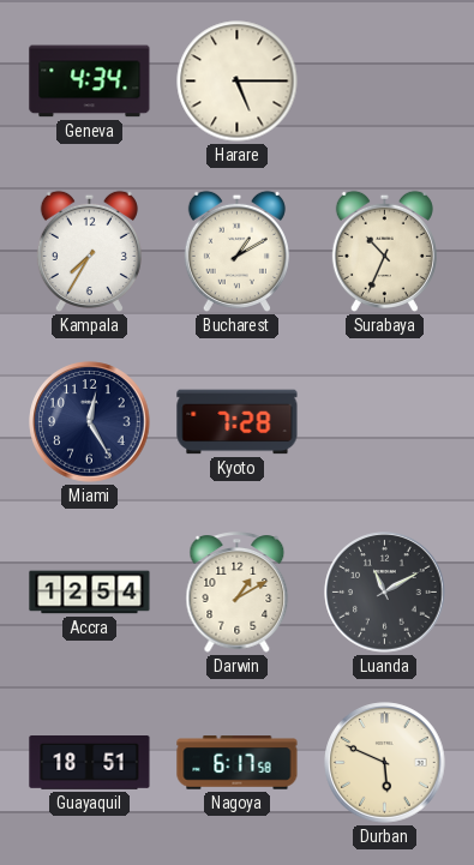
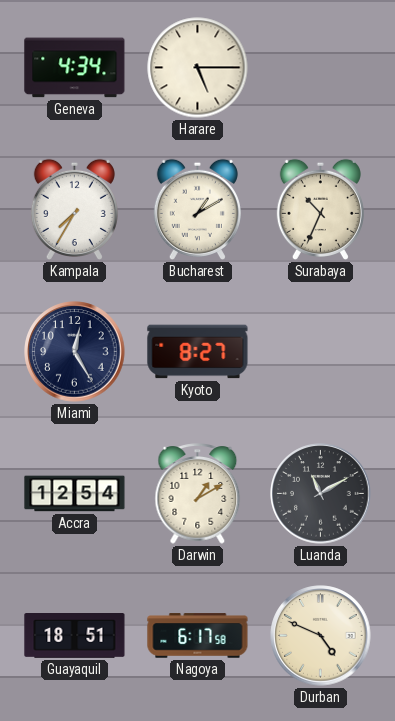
Kyoto: 7:28 -> 8:27 (198, 352)
Durban: 5:49 -> 4:49 (321, 636)
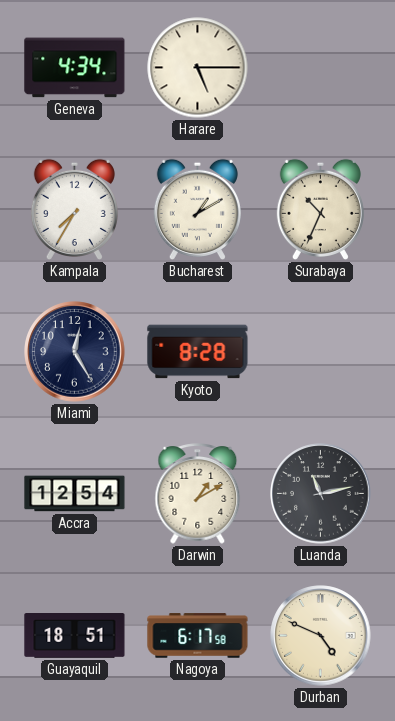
Kyoto: 8:27 -> 8:28 (198, 352)
Luanda: 11:10 -> 11:13 (321, 494)
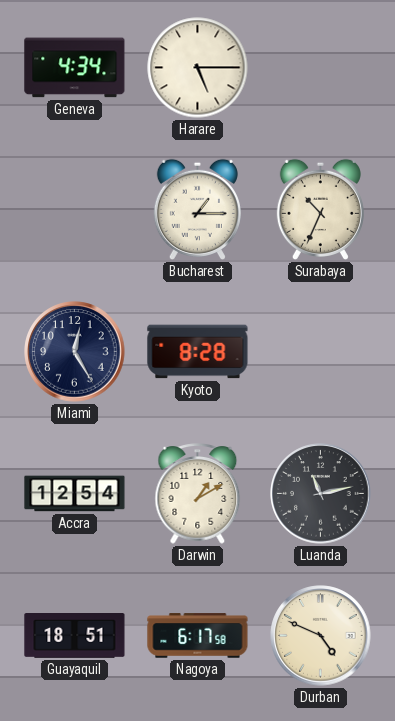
Kampala: 7:35 -> none (74, 209)
Bucharest: 1:10 -> 1:15 (197, 209)
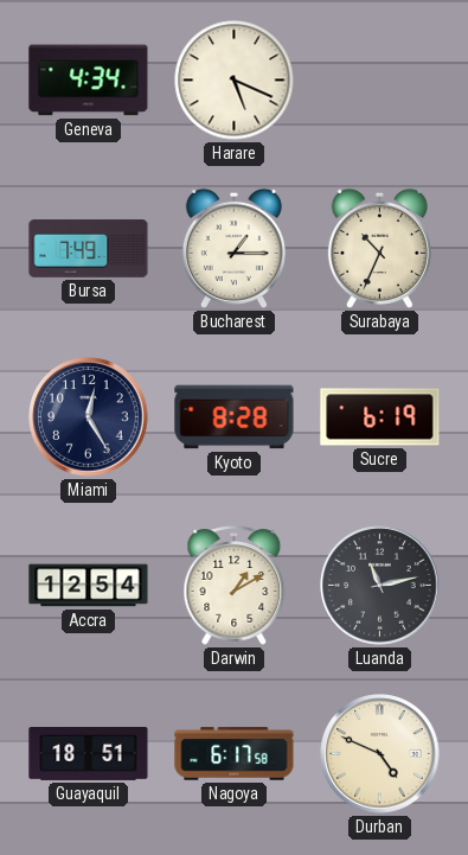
Harare: 5:15 -> 5:19 (235, 81)
Bursa: none -> 7:49 (89, 249)
Sucre: none -> 6:19 (380, 417)
